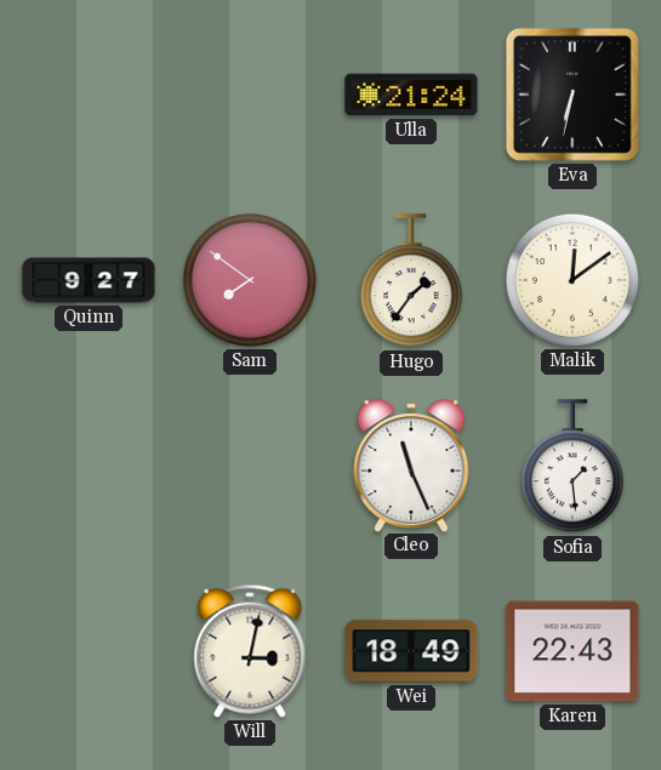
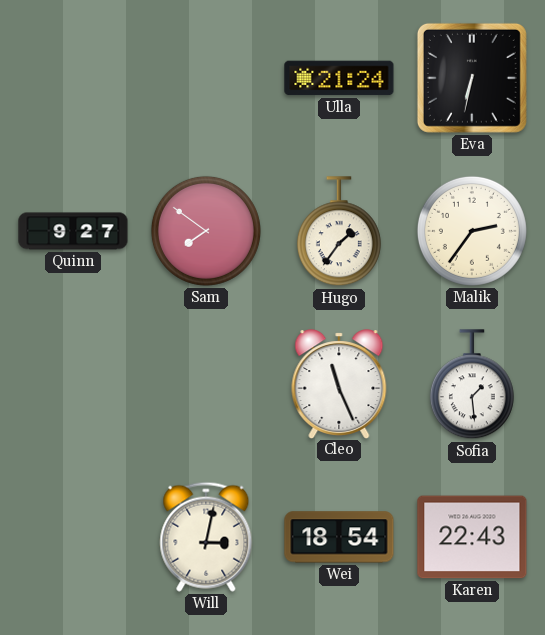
Malik: 12:09 -> 2:36 (472, 231)
Wei: 18:49 -> 18:54 (339, 537)
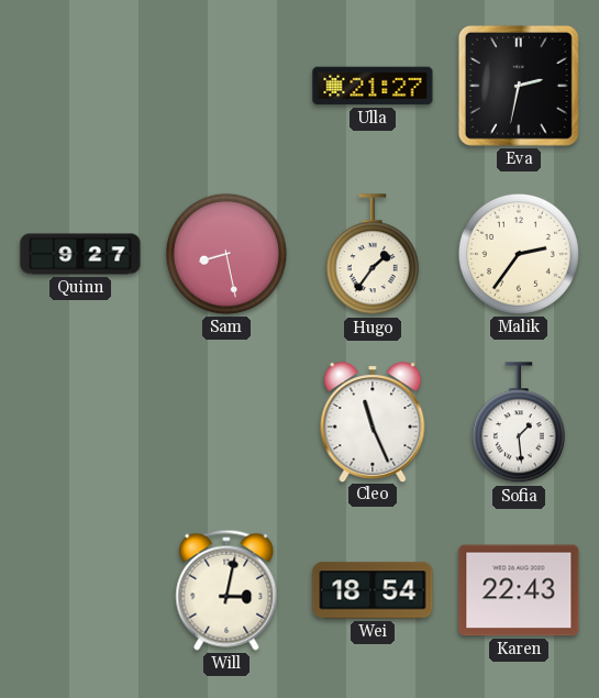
Ulla: 21:24 -> 21:27 (373, 86)
Eva: 6:32 -> 2:32 (519, 86)
Sam: 7:51 -> 8:28 (226, 254)
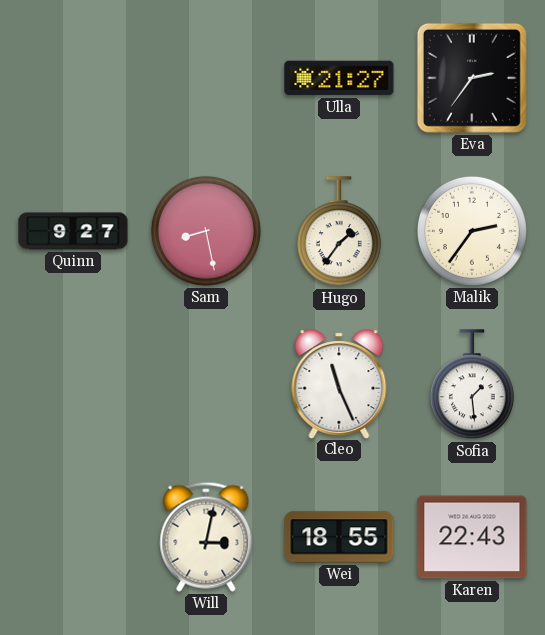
Eva: 2:32 -> 2:36 (472, 78)
Wei: 18:54 -> 18:55 (339, 537)
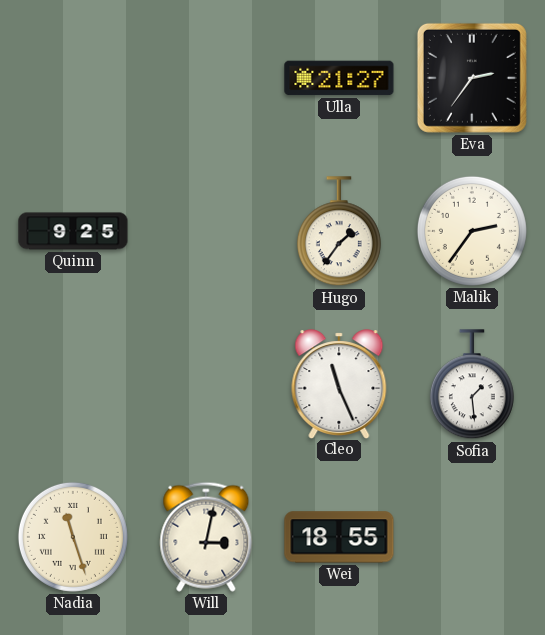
Quinn: 9:27 -> 9:25 (73, 231)
Sam: 8:28 -> none (206, 231)
Nadia: none -> 11:27 (73, 537)
Karen: 22:43 -> none (472, 537)
